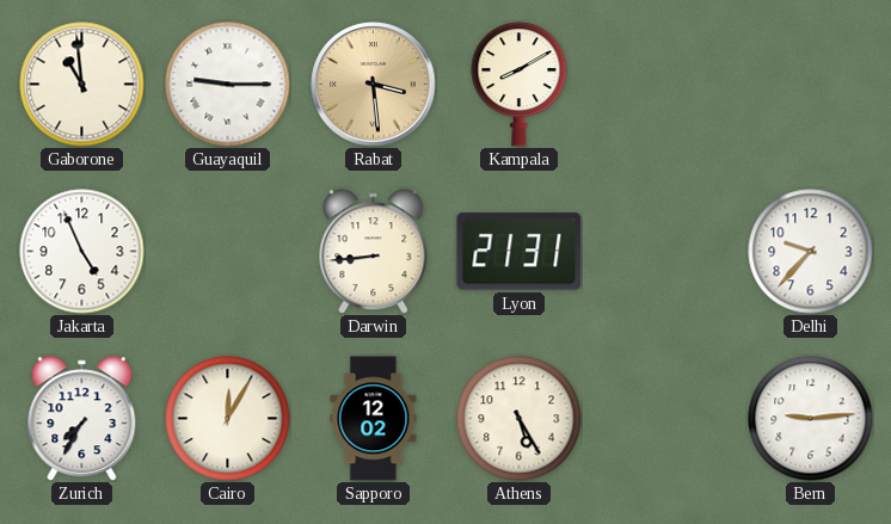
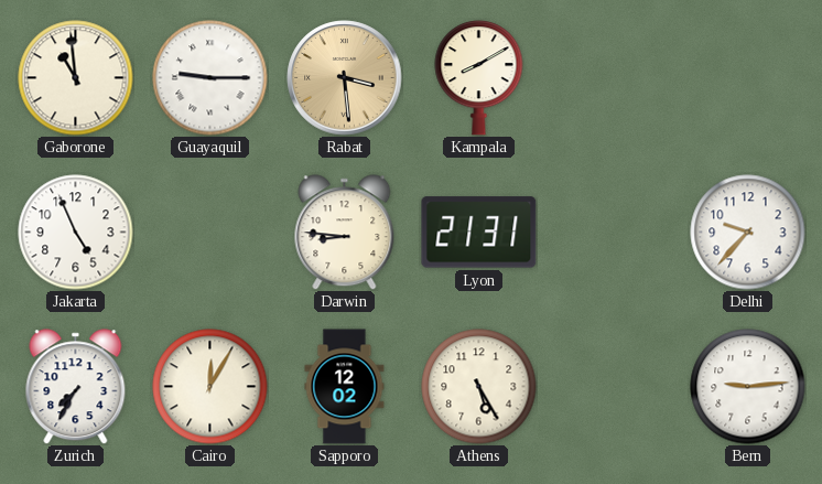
Darwin: 8:44 -> 8:46 (345, 233)
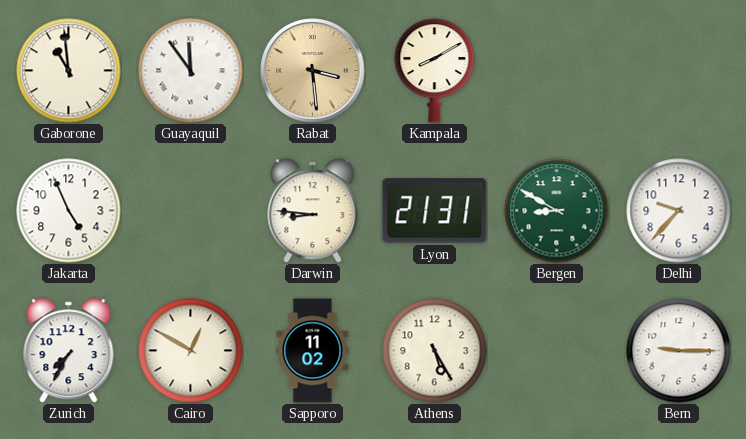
Guayaquil: 9:15 -> 11:54 (191, 71)
Bergen: none -> 8:50 (557, 211)
Cairo: 12:05 -> 12:50 (191, 351)
Sapporo: 12:02 -> 11:02 (313, 351)
Bern: 9:14 -> 9:15 (679, 351)
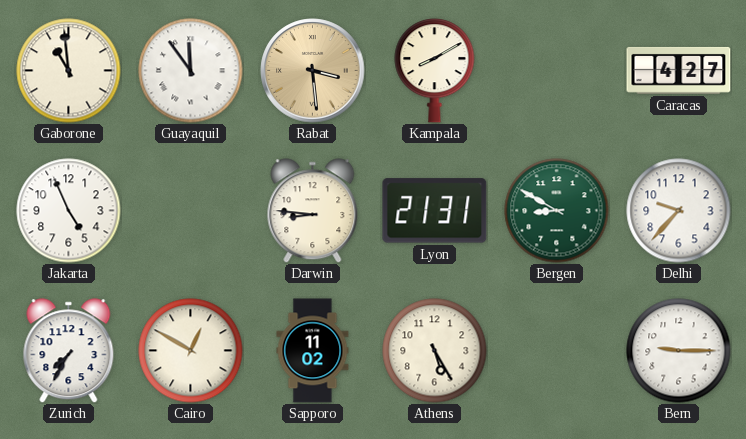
Caracas: none -> 4:27 (679, 70)
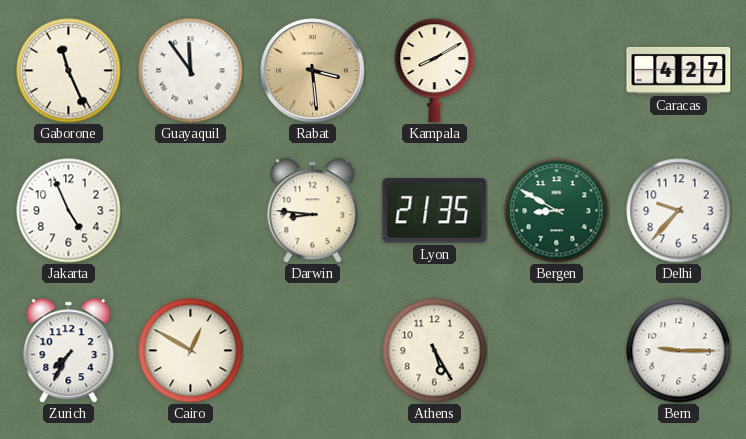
Gaborone: 10:59 -> 11:26 (69, 71)
Lyon: 21:31 -> 21:35 (435, 211)
Sapporo: 11:02 -> none (313, 351)
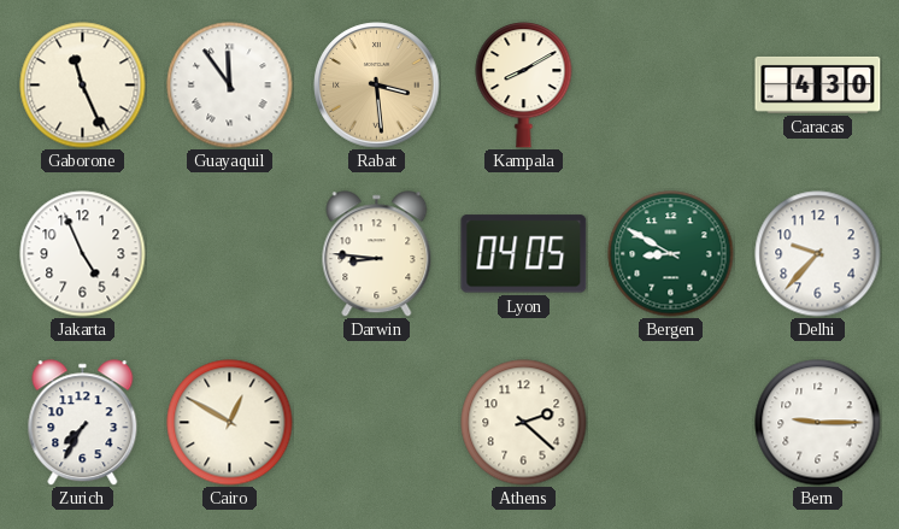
Caracas: 4:27 -> 4:30 (818, 84)
Lyon: 21:35 -> 04:05 (524, 254)
Athens: 5:25 -> 2:22 (524, 423)
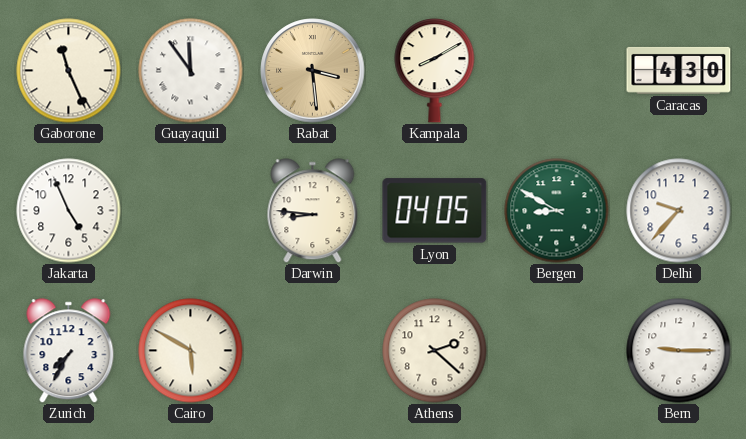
Cairo: 12:50 -> 5:50 (191, 351)
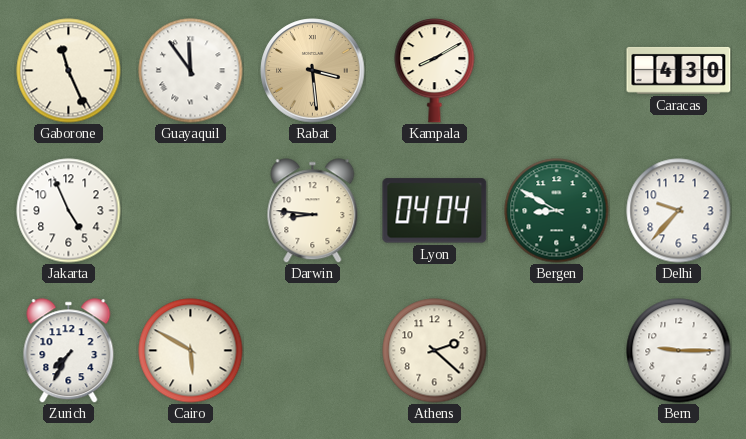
Lyon: 04:05 -> 04:04 (435, 211)
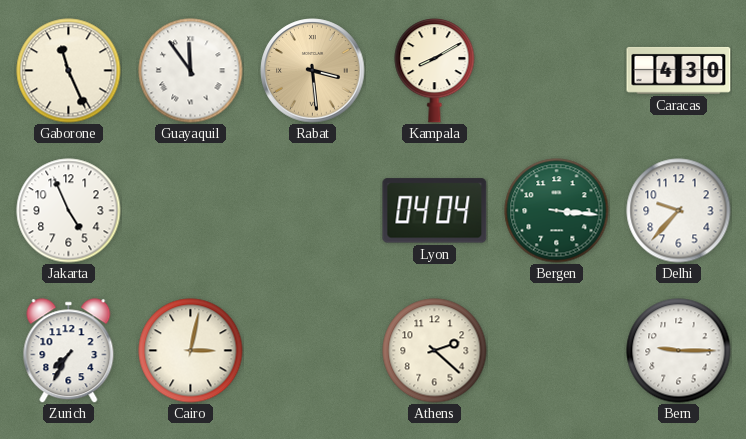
Darwin: 8:46 -> none (313, 211)
Bergen: 8:50 -> 3:16 (557, 211)
Cairo: 5:50 -> 3:02 (191, 351)
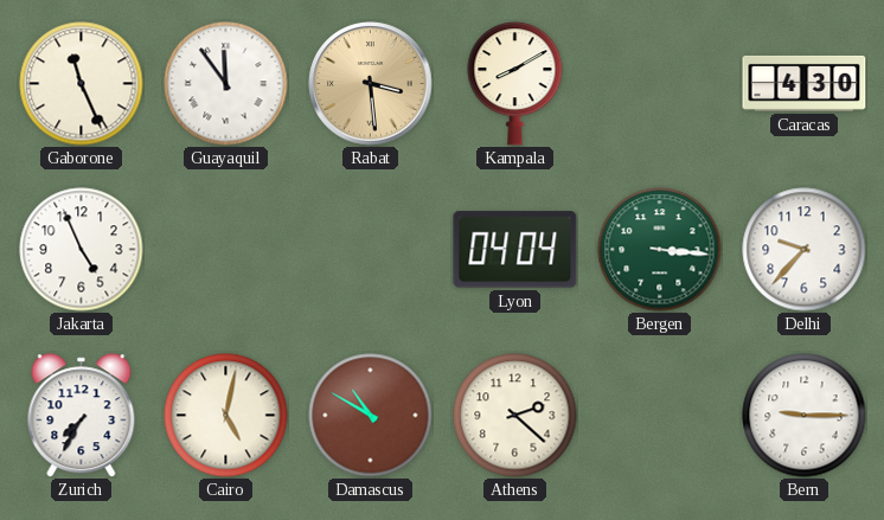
Cairo: 3:02 -> 5:02 (226, 416)
Damascus: none -> 10:50 (371, 416)
